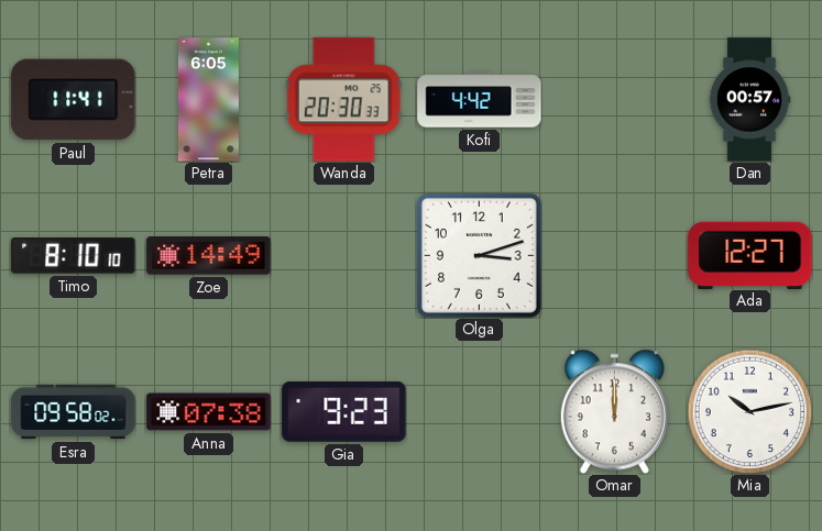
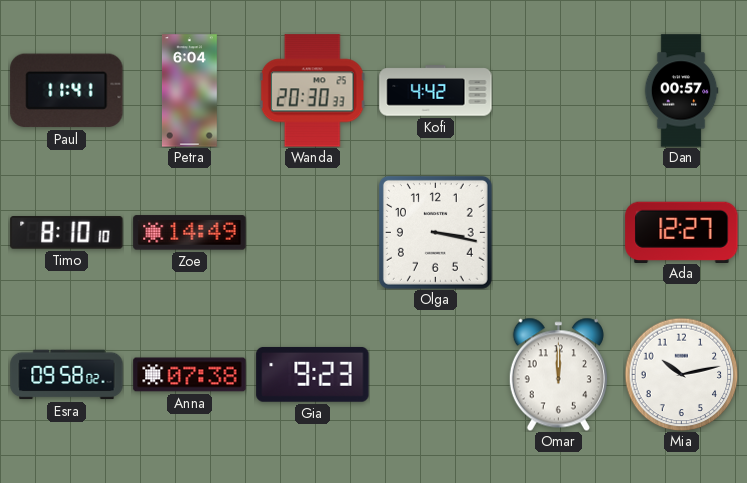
Petra: 6:05 -> 6:04 (190, 91)
Olga: 3:12 -> 3:17 (435, 232)
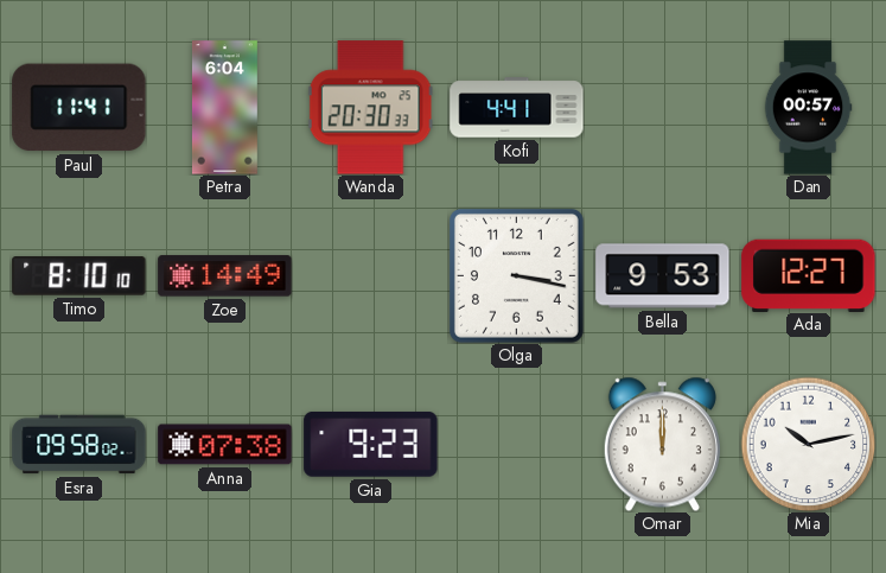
Kofi: 4:42 -> 4:41 (517, 108)
Bella: none -> 9:53 (663, 276)
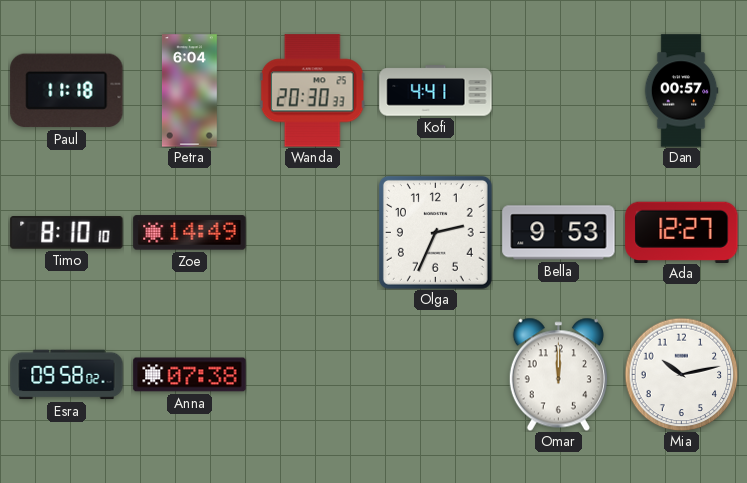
Paul: 11:41 -> 11:18 (67, 91)
Olga: 3:17 -> 2:34 (435, 232)
Gia: 9:23 -> none (371, 445)
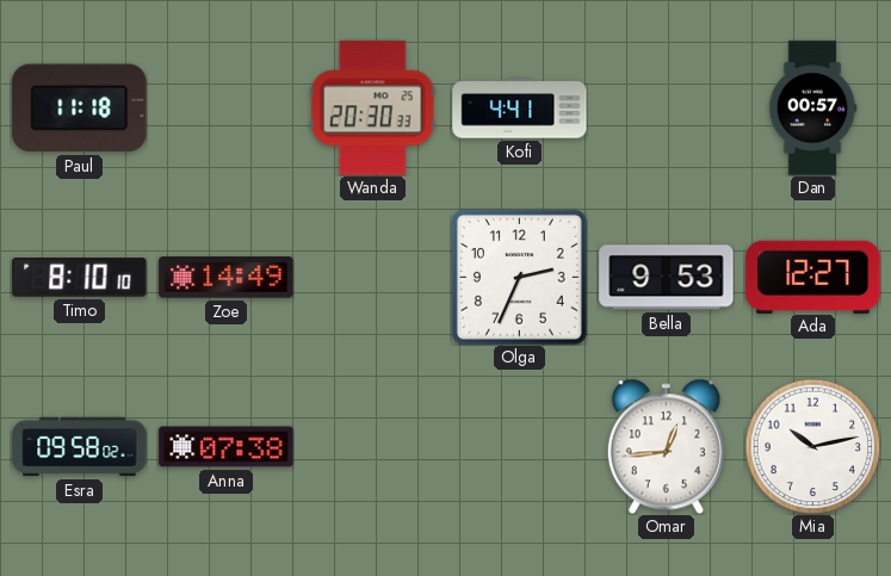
Petra: 6:04 -> none (190, 91)
Omar: 12:00 -> 12:44 (666, 446)
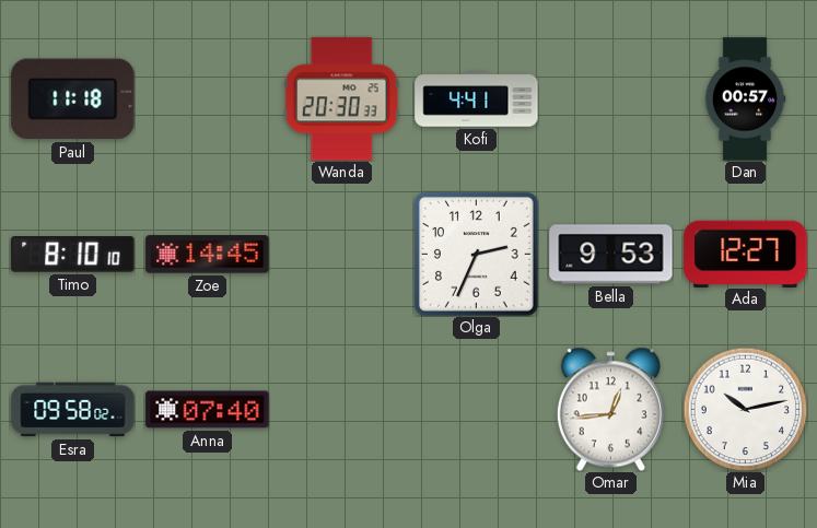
Zoe: 14:49 -> 14:45 (208, 255)
Anna: 07:38 -> 07:40 (208, 410)
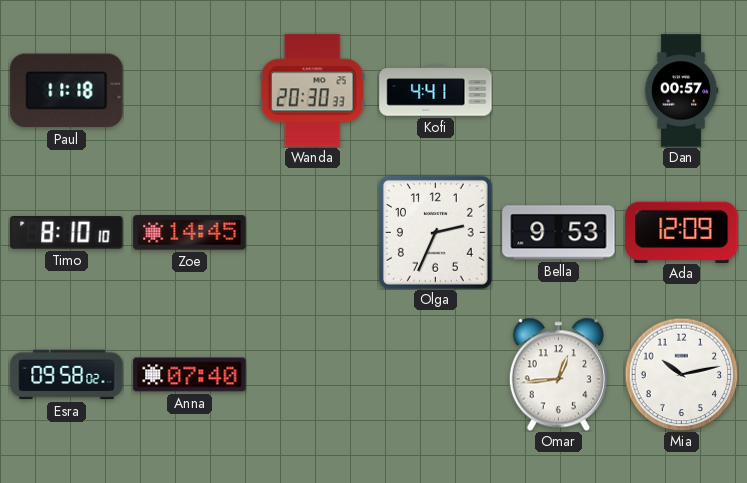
Ada: 12:27 -> 12:09 (682, 232)
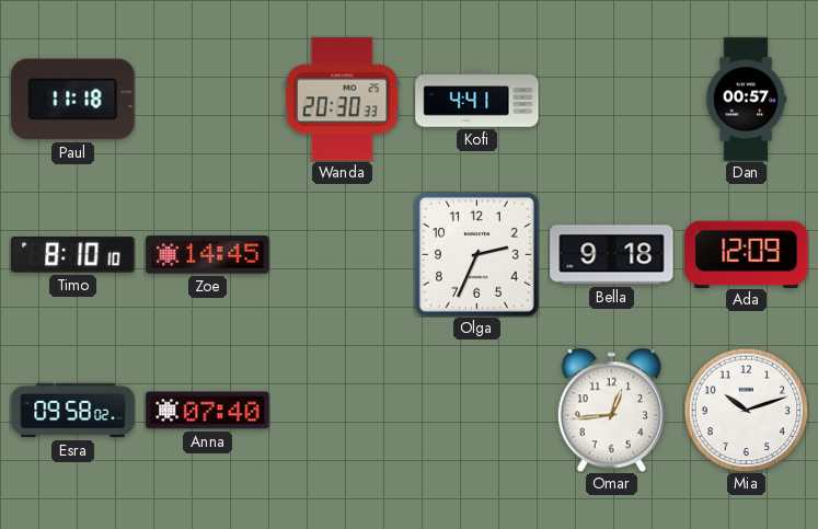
Bella: 9:53 -> 9:18 (612, 255)
Mia: 10:13 -> 10:12 (746, 410)
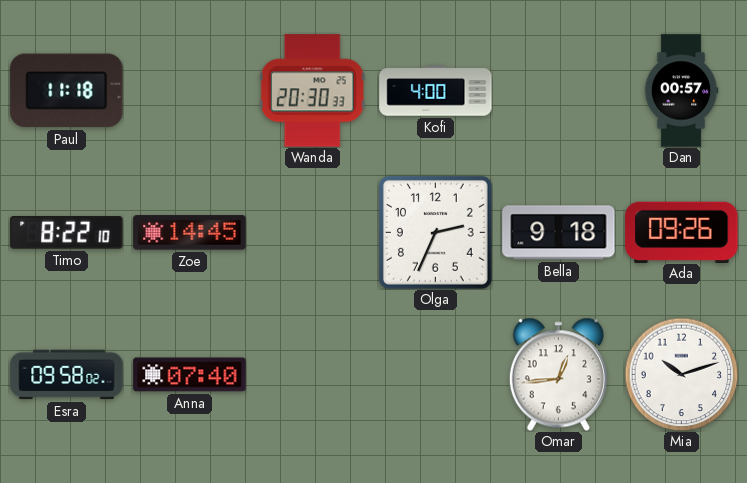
Kofi: 4:41 -> 4:00 (436, 91)
Timo: 8:10 -> 8:22 (67, 233)
Ada: 12:09 -> 09:26 (682, 232)
